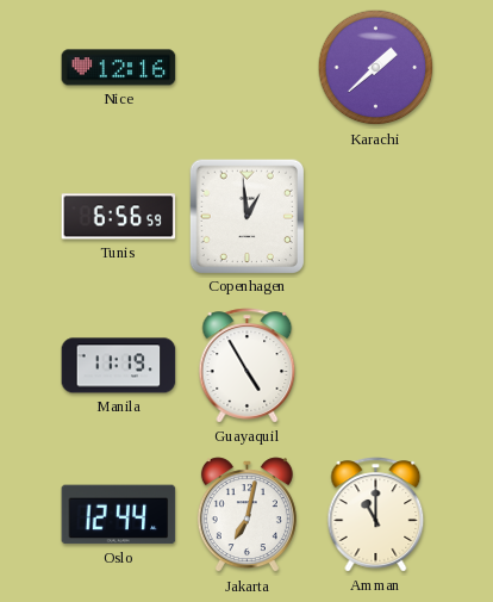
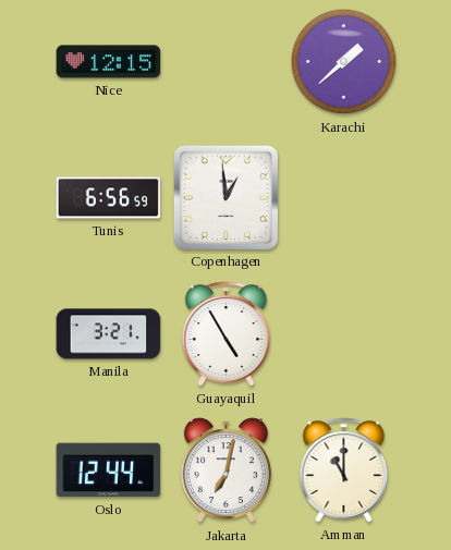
Nice: 12:16 -> 12:15 (109, 62)
Manila: 11:19 -> 3:21 (109, 334)
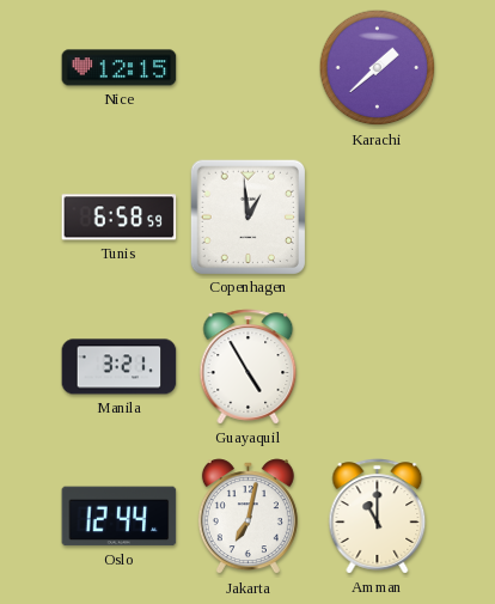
Tunis: 6:56 -> 6:58 (120, 218)
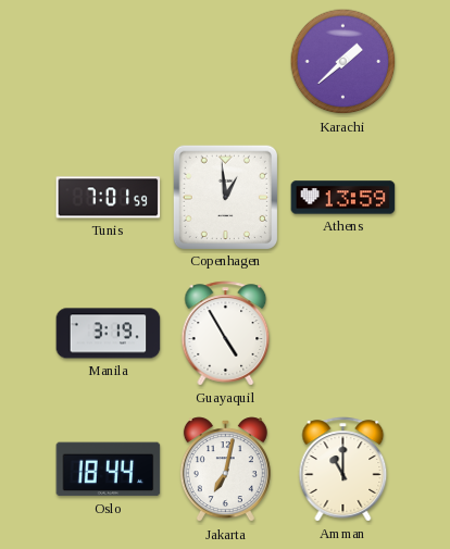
Nice: 12:15 -> none (120, 68)
Tunis: 6:58 -> 7:01 (109, 198)
Athens: none -> 13:59 (343, 198)
Manila: 3:21 -> 3:19 (109, 334)
Oslo: 12:44 -> 18:44 (109, 470)
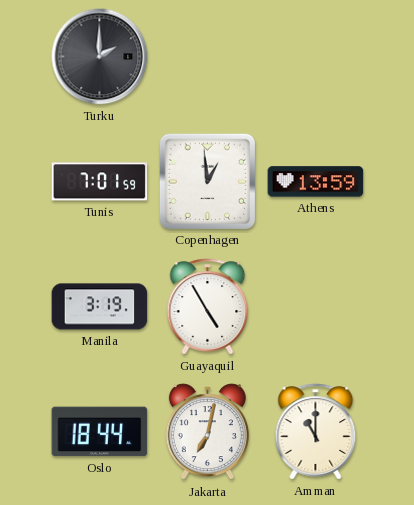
Turku: none -> 2:00 (100, 57)
Karachi: 1:38 -> none (343, 62)
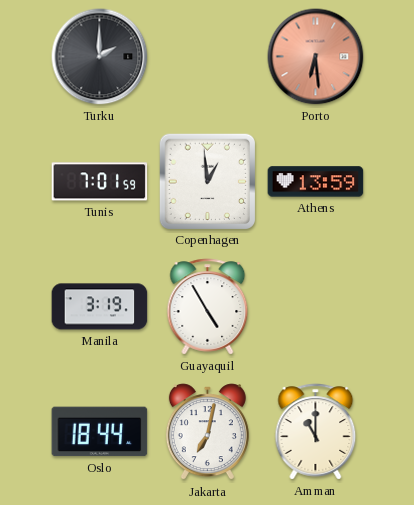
Porto: none -> 6:29 (316, 57)
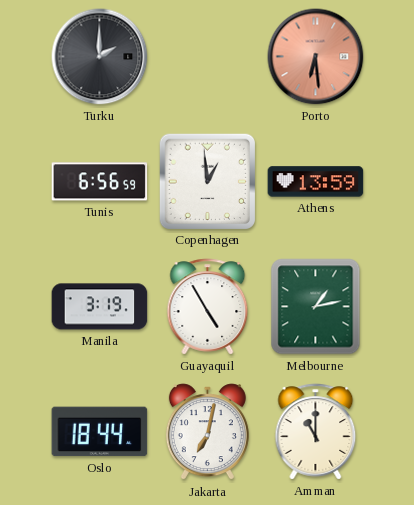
Tunis: 7:01 -> 6:56 (100, 182)
Melbourne: none -> 1:13 (316, 307)
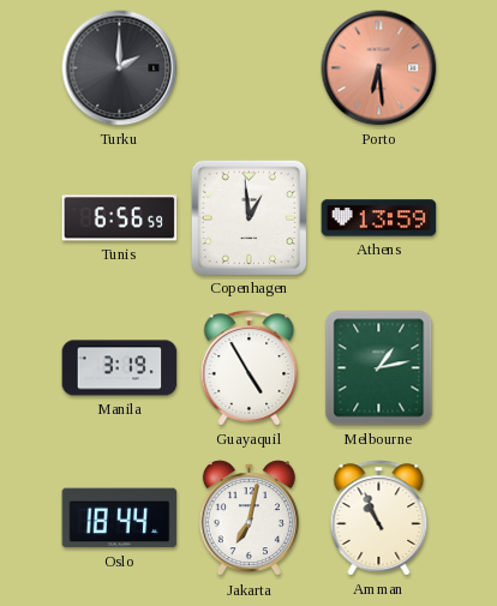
Amman: 11:00 -> 10:56 (379, 518)
